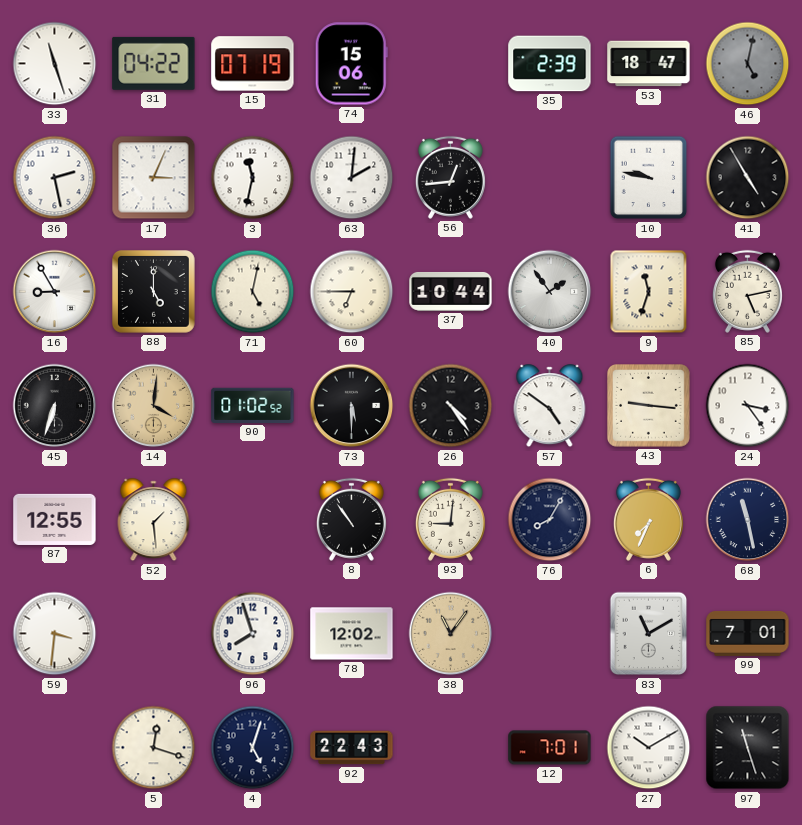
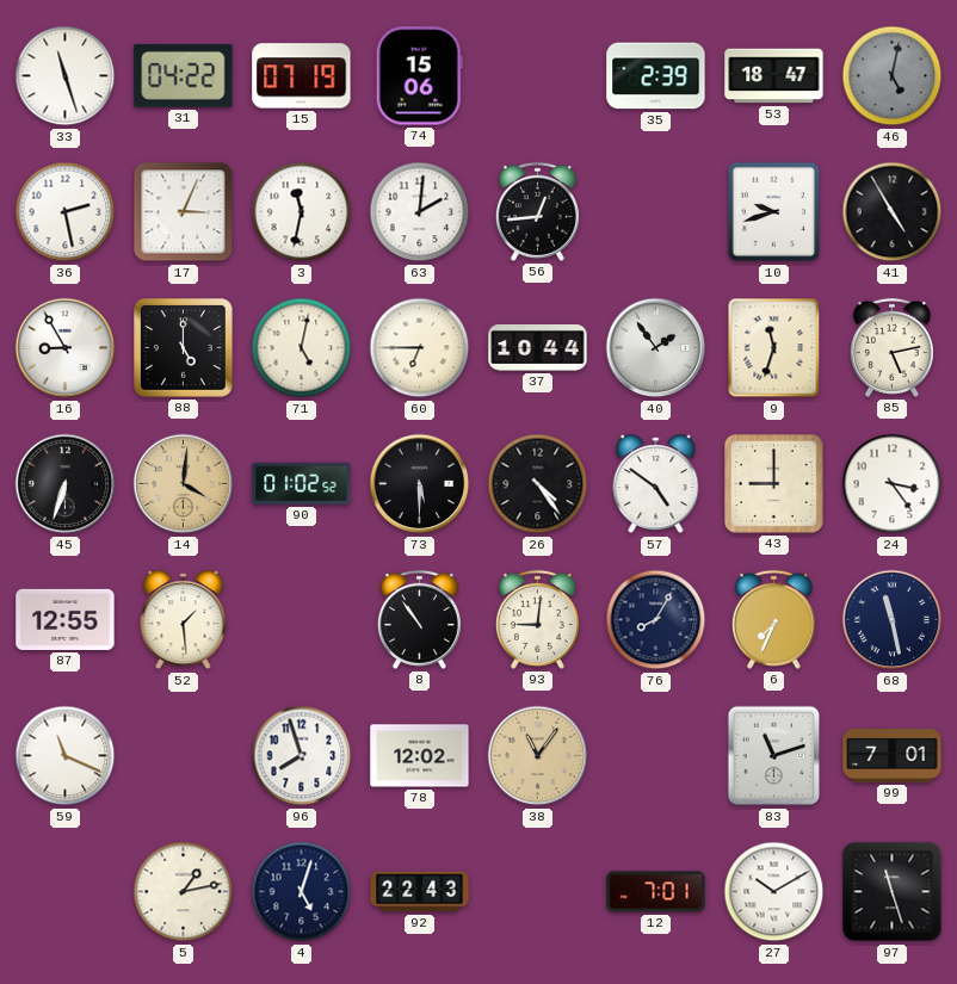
10: 9:47 -> 9:42 (774, 212)
43: 9:16 -> 9:00 (774, 484)
59: 3:31 -> 11:19 (66, 756)
83: 11:10 -> 11:12 (774, 756)
5: 12:18 -> 1:13 (184, 892)
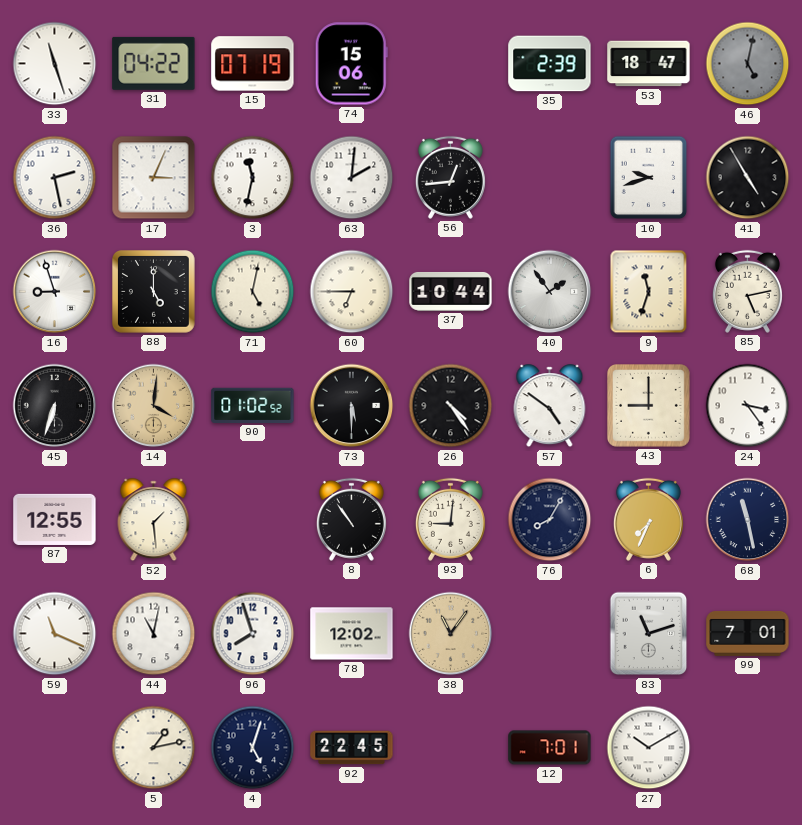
16: 8:55 -> 8:57 (55, 292)
44: none -> 11:02 (154, 634)
92: 22:43 -> 22:45 (352, 748)
97: 11:27 -> none (893, 892)
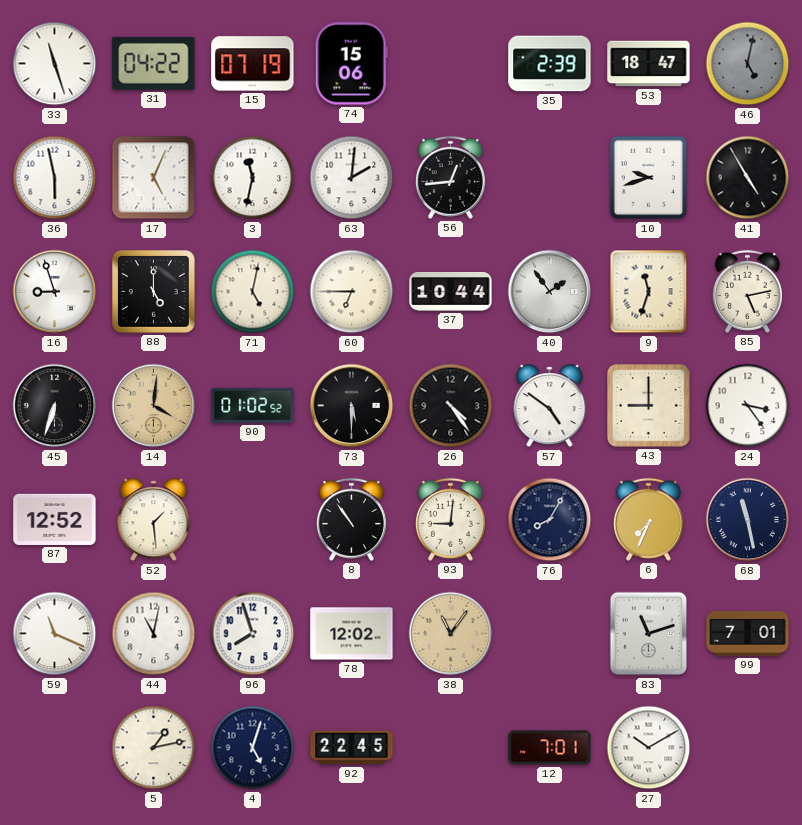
36: 2:28 -> 5:58 (55, 178)
17: 3:04 -> 5:04 (154, 178)
87: 12:55 -> 12:52 (55, 519)
